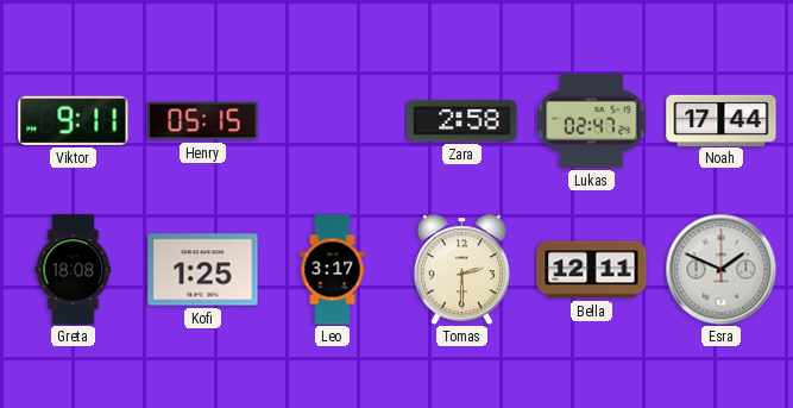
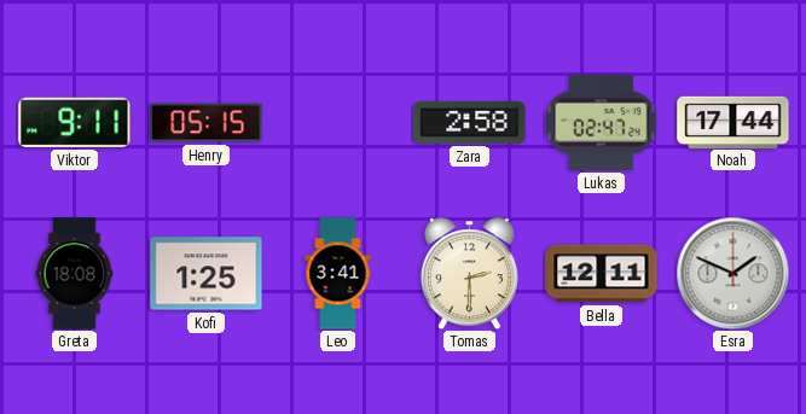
Leo: 3:17 -> 3:41 (338, 274)
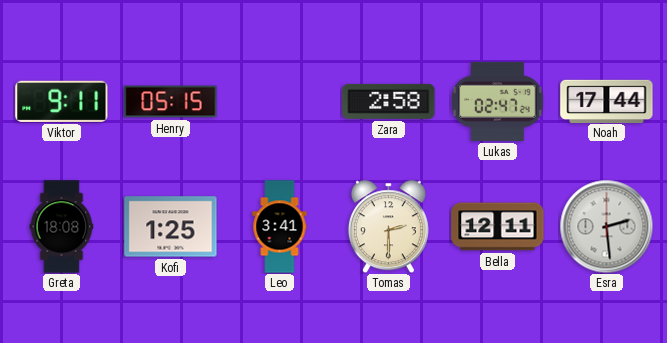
Esra: 1:49 -> 2:29 (606, 226)
